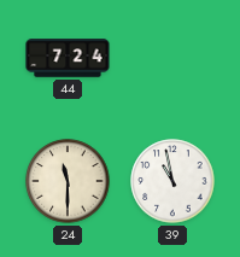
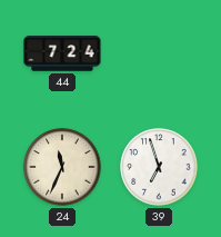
24: 11:30 -> 11:34 (62, 167)
39: 10:58 -> 6:57 (159, 167)
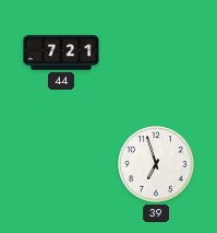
44: 7:24 -> 7:21 (61, 53)
24: 11:34 -> none (62, 167)
